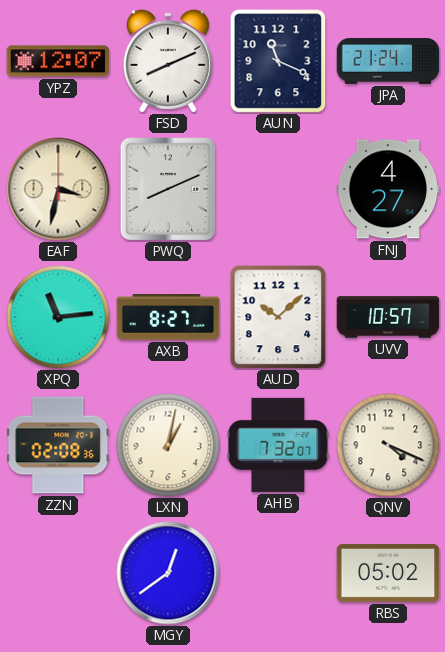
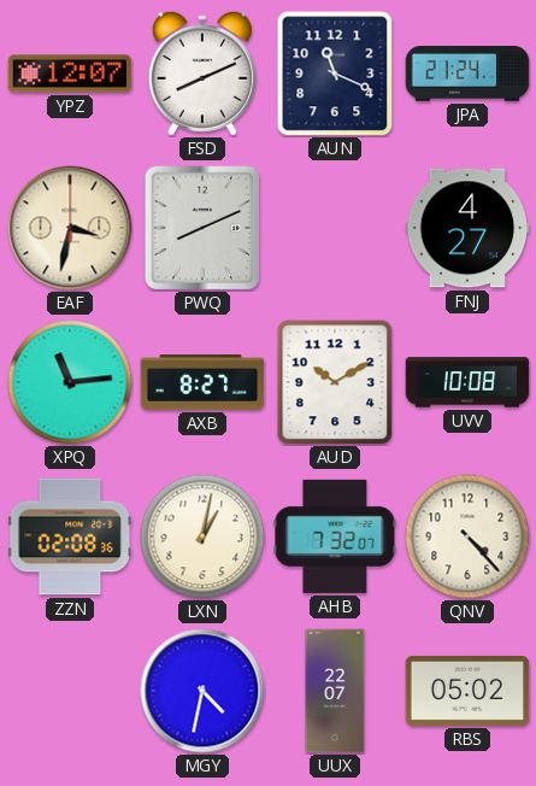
AUD: 10:08 -> 10:10 (335, 382)
UVV: 10:57 -> 10:08 (467, 382)
QNV: 4:19 -> 4:23 (467, 536)
MGY: 12:39 -> 4:32 (202, 691)
UUX: none -> 22:07 (335, 691)
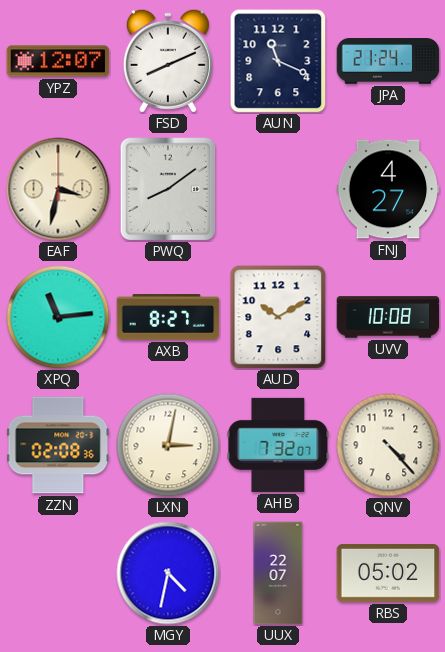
PWQ: 8:11 -> 8:09 (168, 189)
LXN: 1:02 -> 3:02 (168, 445)
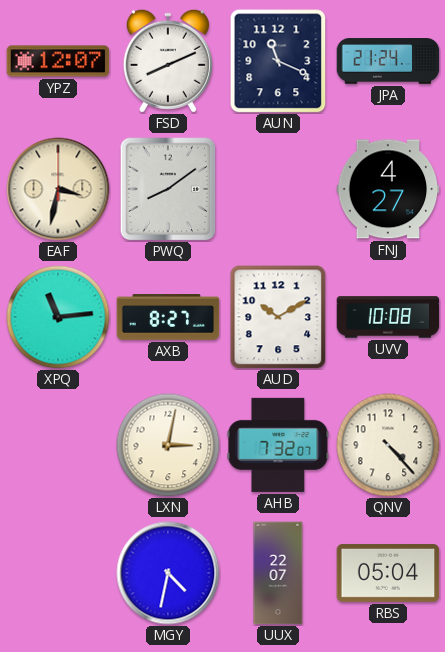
ZZN: 02:08 -> none (58, 445)
RBS: 05:02 -> 05:04 (388, 573)
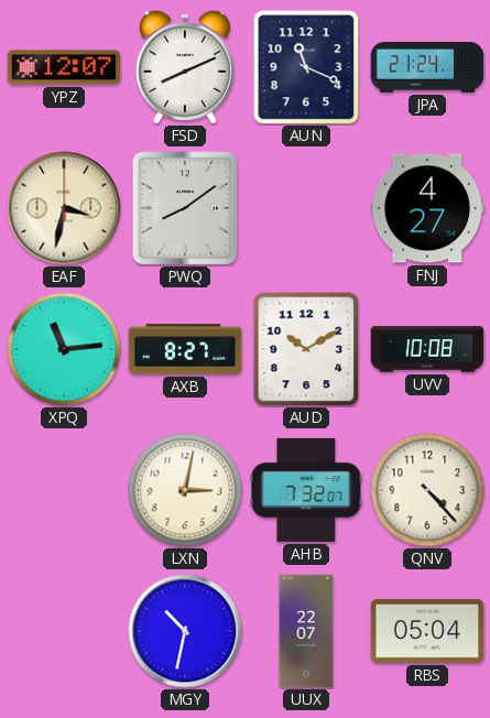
MGY: 4:32 -> 10:32 (185, 631)
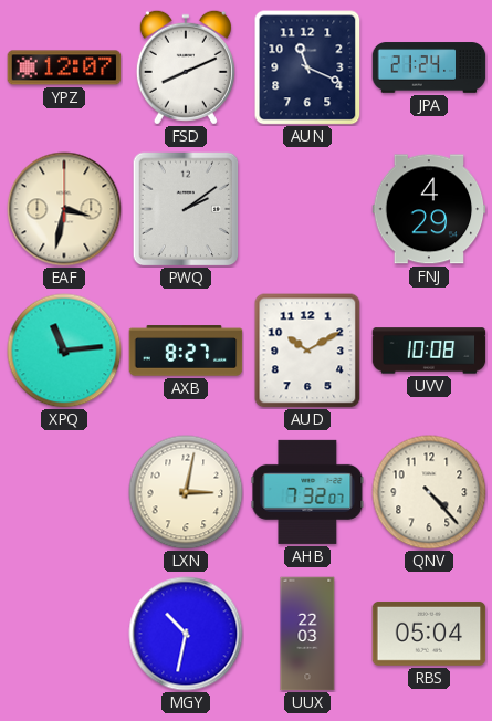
PWQ: 8:09 -> 2:09 (186, 209)
FNJ: 4:27 -> 4:29 (429, 209)
UUX: 22:07 -> 22:03 (307, 634)
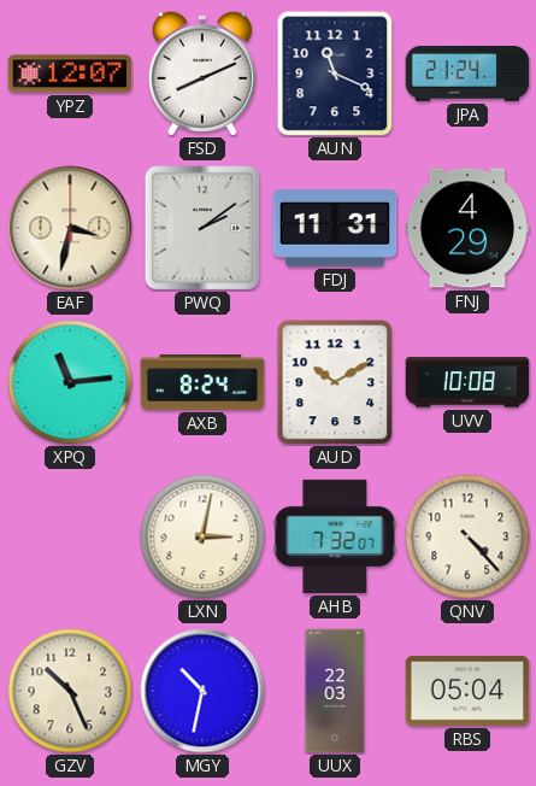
FDJ: none -> 11:31 (335, 228)
AXB: 8:27 -> 8:24 (202, 382)
GZV: none -> 10:26 (70, 691)
